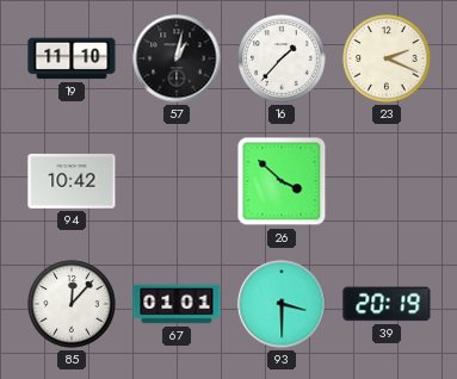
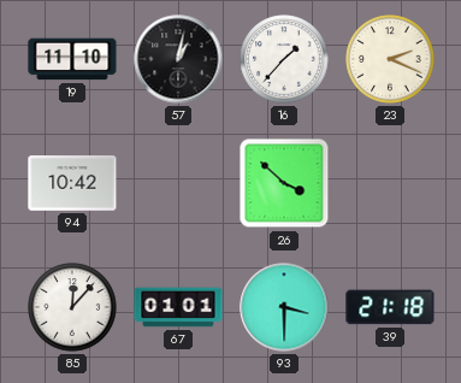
39: 20:19 -> 21:18 (390, 307)
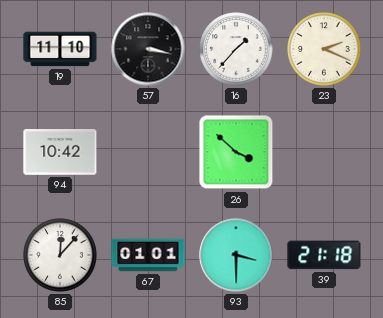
57: 1:02 -> 3:17 (148, 49)
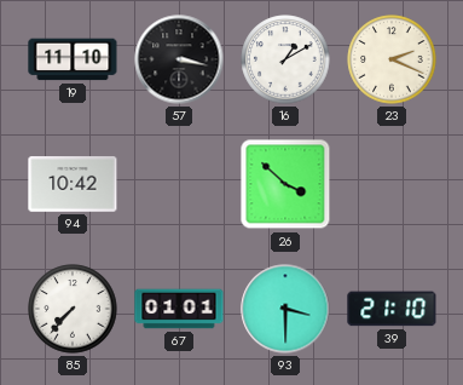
16: 1:37 -> 1:10 (285, 59)
85: 12:07 -> 7:37 (73, 309)
39: 21:18 -> 21:10 (392, 309)
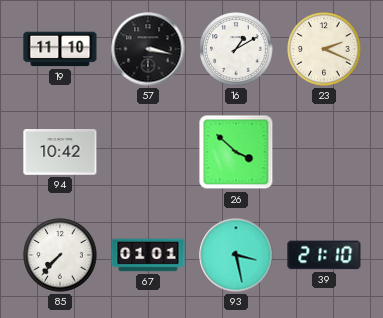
93: 3:30 -> 3:28 (236, 255)
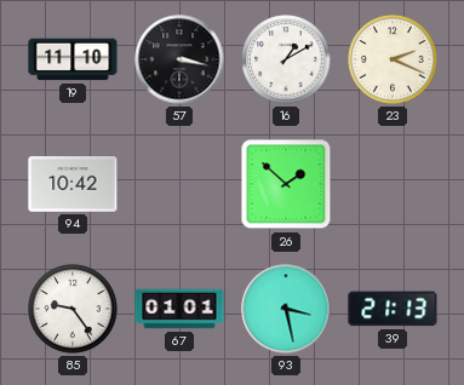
26: 3:52 -> 1:52 (286, 184)
85: 7:37 -> 9:24 (73, 309)
39: 21:10 -> 21:13 (393, 309)
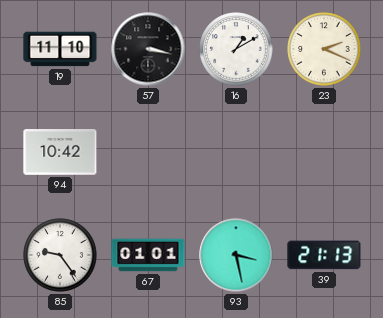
26: 1:52 -> none (286, 184)
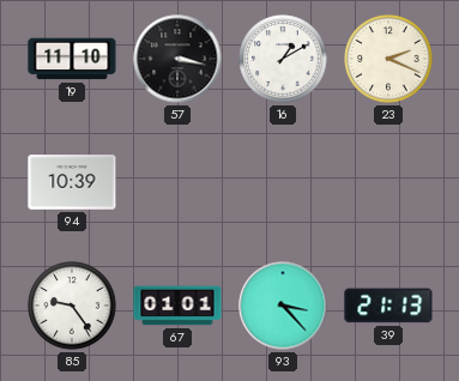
94: 10:42 -> 10:39 (72, 182)
93: 3:28 -> 3:23 (283, 306)
